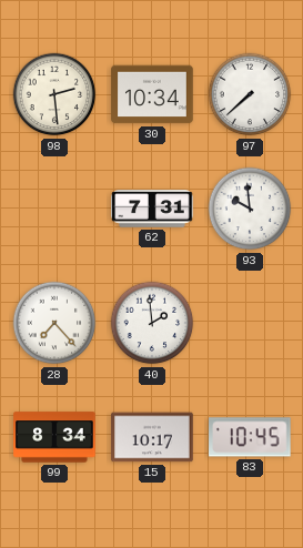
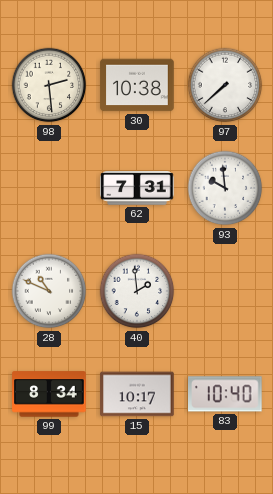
30: 10:34 -> 10:38 (137, 85)
28: 7:23 -> 10:49 (49, 291)
83: 10:45 -> 10:40 (226, 394)
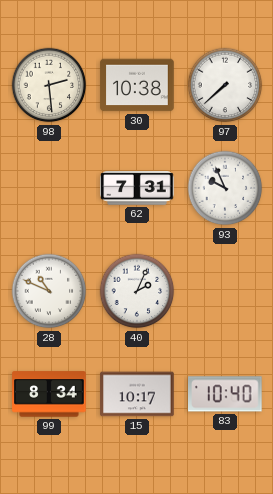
93: 9:59 -> 9:56 (225, 188)
40: 1:59 -> 2:04 (137, 291)
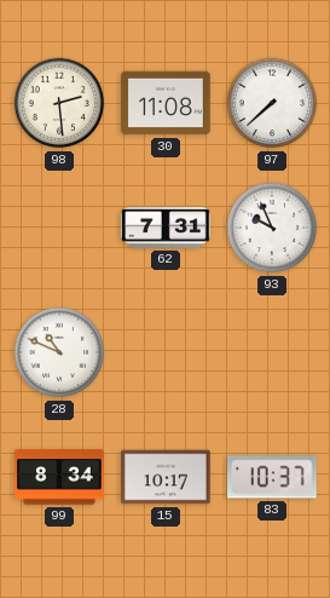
30: 10:38 -> 11:08 (166, 103)
40: 2:04 -> none (137, 291)
83: 10:40 -> 10:37 (273, 477)
